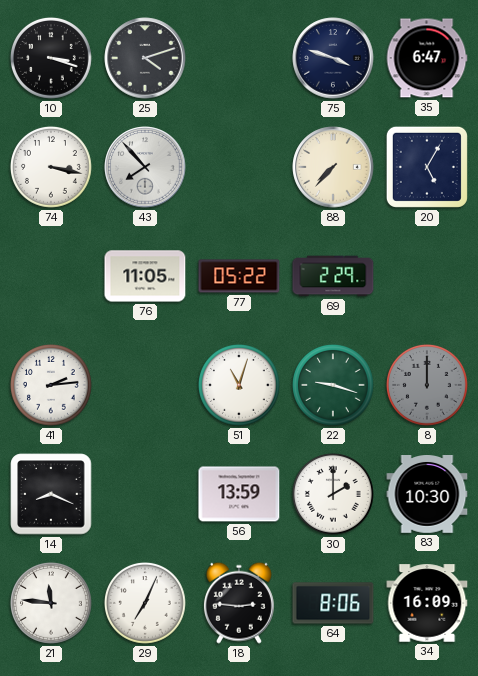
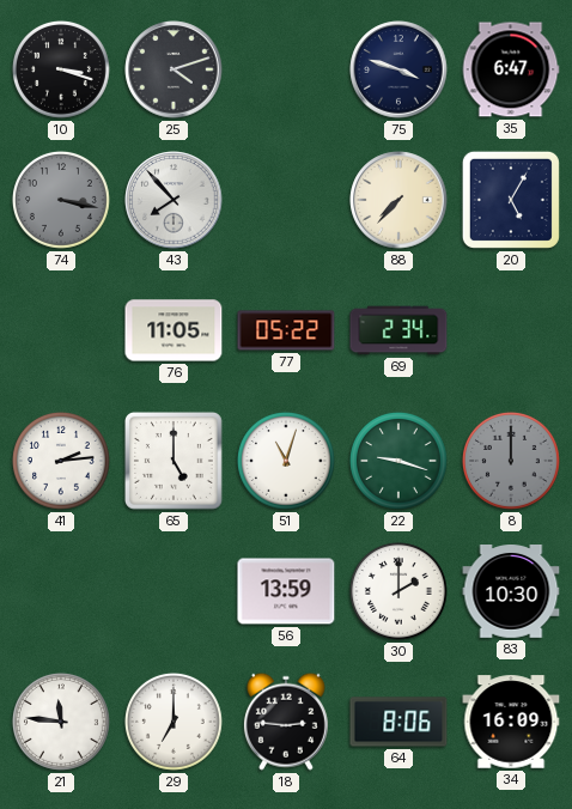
74 dial: white -> grey (61, 200)
69: 2:29 -> 2:34 (398, 330)
65: none -> 5:00 (174, 461)
14: 8:19 -> none (51, 494)
29: 7:04 -> 7:00 (174, 722)
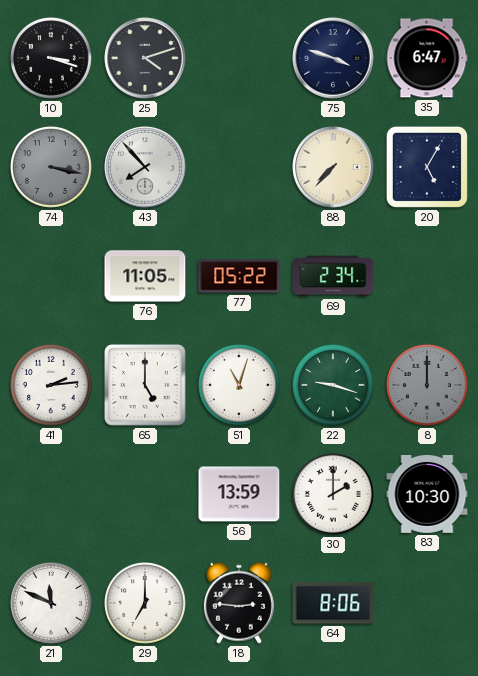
21: 11:46 -> 11:49 (51, 603)
34: 16:09 -> none (511, 722)
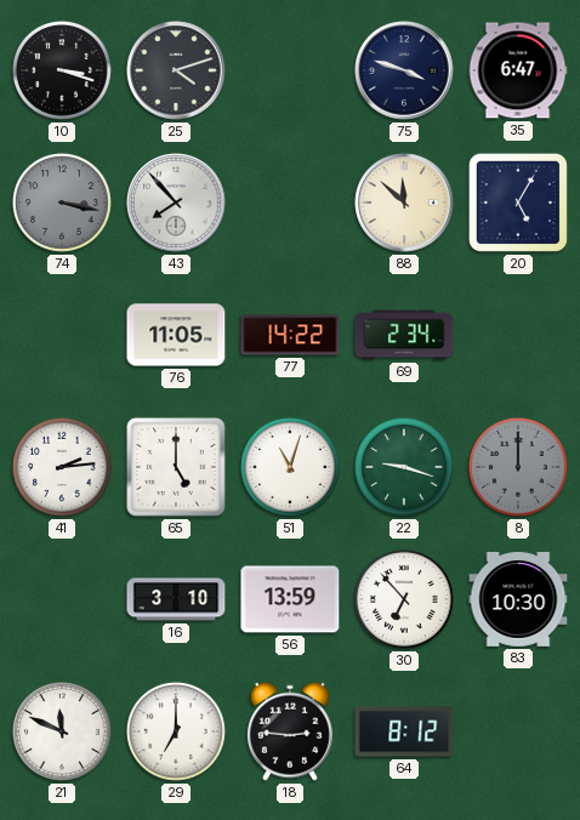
88: 7:37 -> 11:52 (404, 203)
77: 05:22 -> 14:22 (290, 335)
16: none -> 3:10 (176, 599)
30: 2:00 -> 6:53 (404, 599)
64: 8:06 -> 8:12 (404, 731)
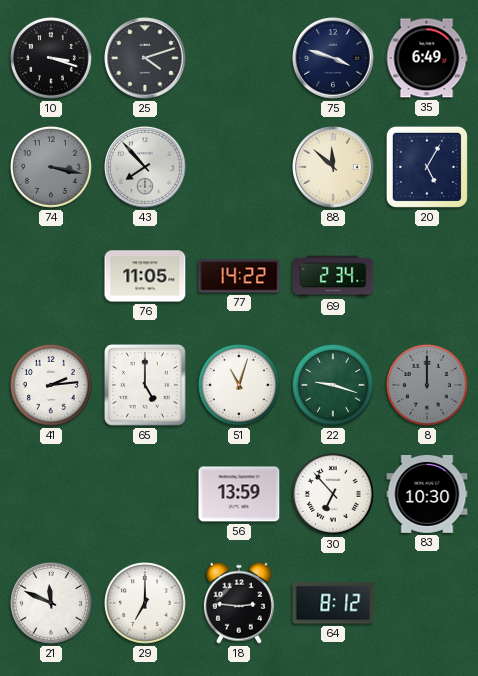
35: 6:47 -> 6:49 (427, 58)
16: 3:10 -> none (176, 599)
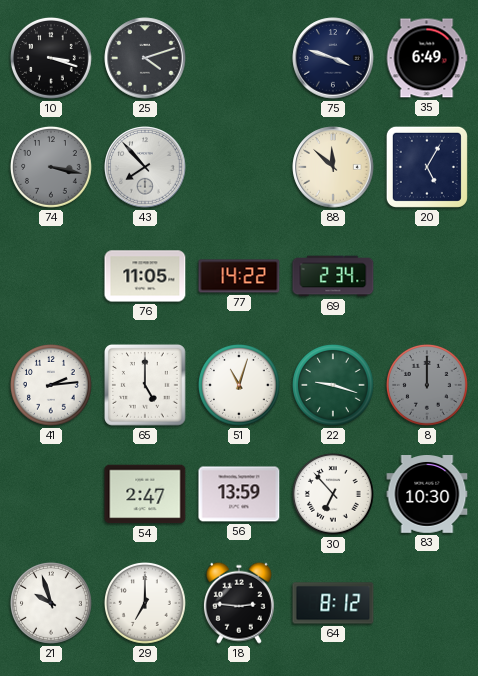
54: none -> 2:47 (145, 494)
21: 11:49 -> 9:57 (51, 603)
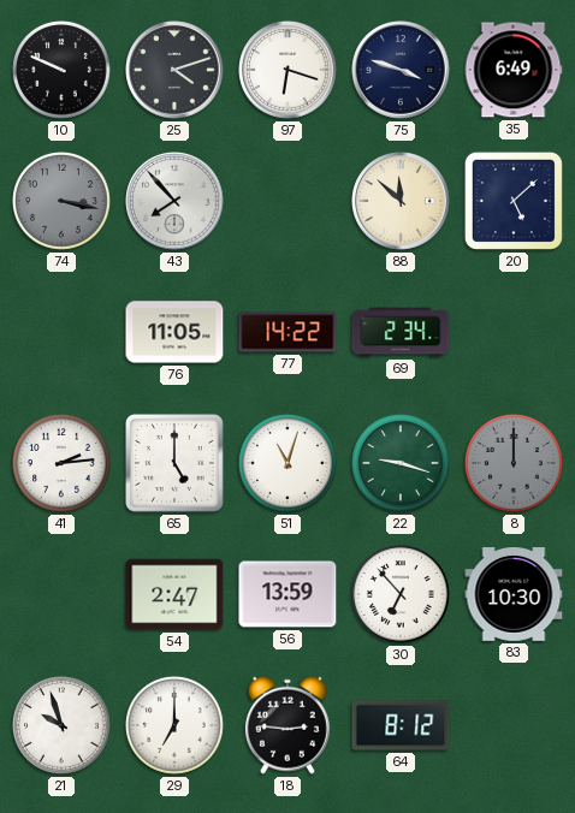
10: 3:18 -> 9:49 (61, 70)
97: none -> 6:18 (287, 70)
20: 5:05 -> 5:08 (514, 201)
